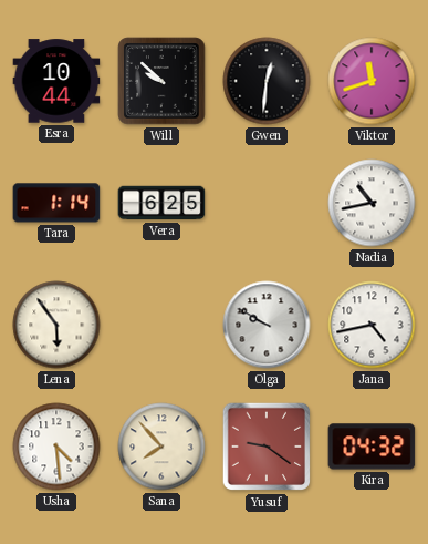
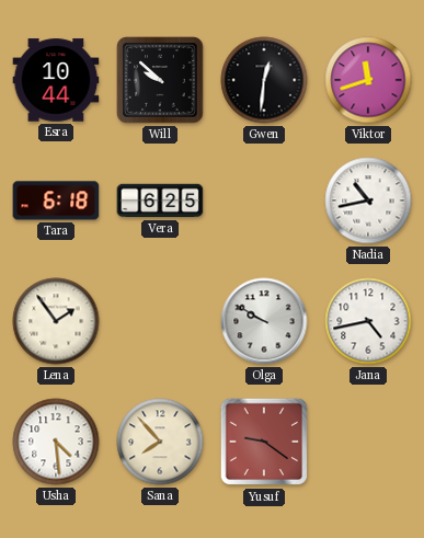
Tara: 1:14 -> 6:18 (56, 201)
Lena: 5:54 -> 1:54 (56, 321)
Kira: 04:32 -> none (372, 447)
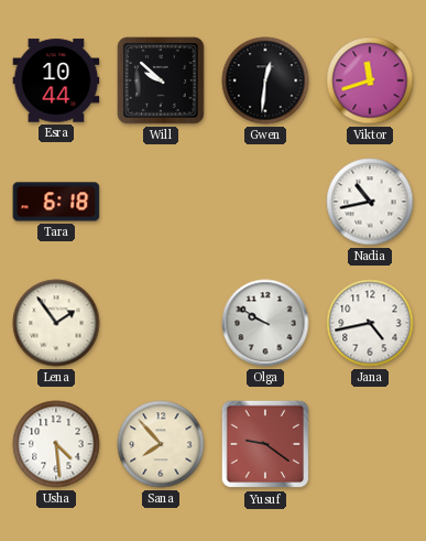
Vera: 6:25 -> none (160, 201)
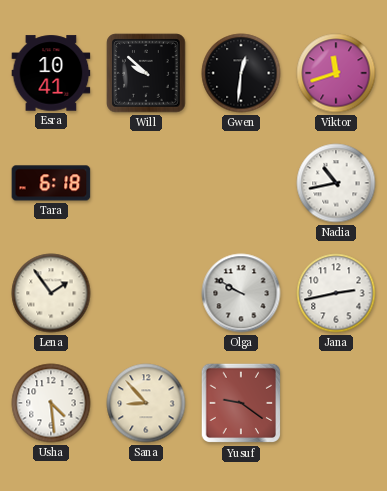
Esra: 10:44 -> 10:41 (51, 73)
Jana: 4:43 -> 2:43 (336, 293)
Sana: 7:53 -> 8:53 (146, 403)
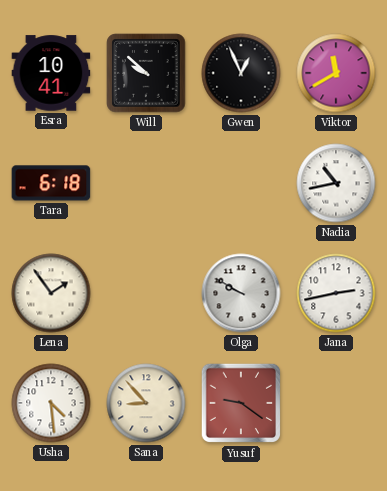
Gwen: 12:31 -> 12:56 (241, 73)
Viktor: 11:42 -> 11:40 (336, 73)
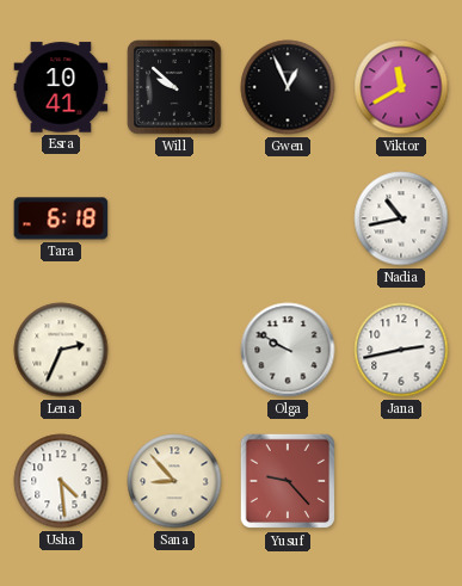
Lena: 1:54 -> 2:34 (61, 350)
Yusuf: 9:21 -> 9:23 (288, 481)
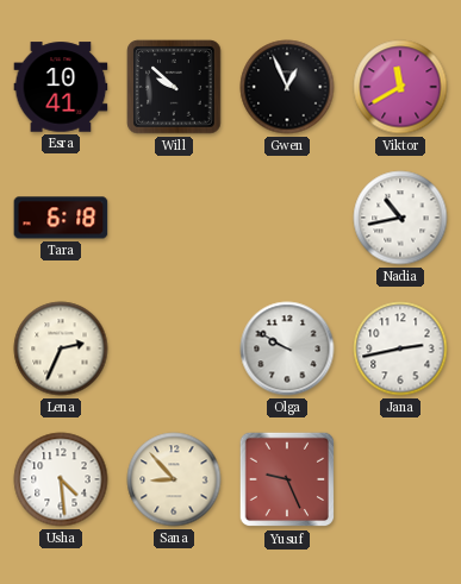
Yusuf: 9:23 -> 9:26 (287, 479)
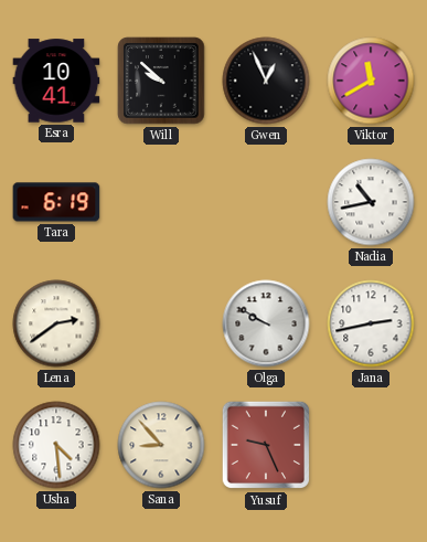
Tara: 6:18 -> 6:19 (56, 202)
Lena: 2:34 -> 2:39 (56, 323)
